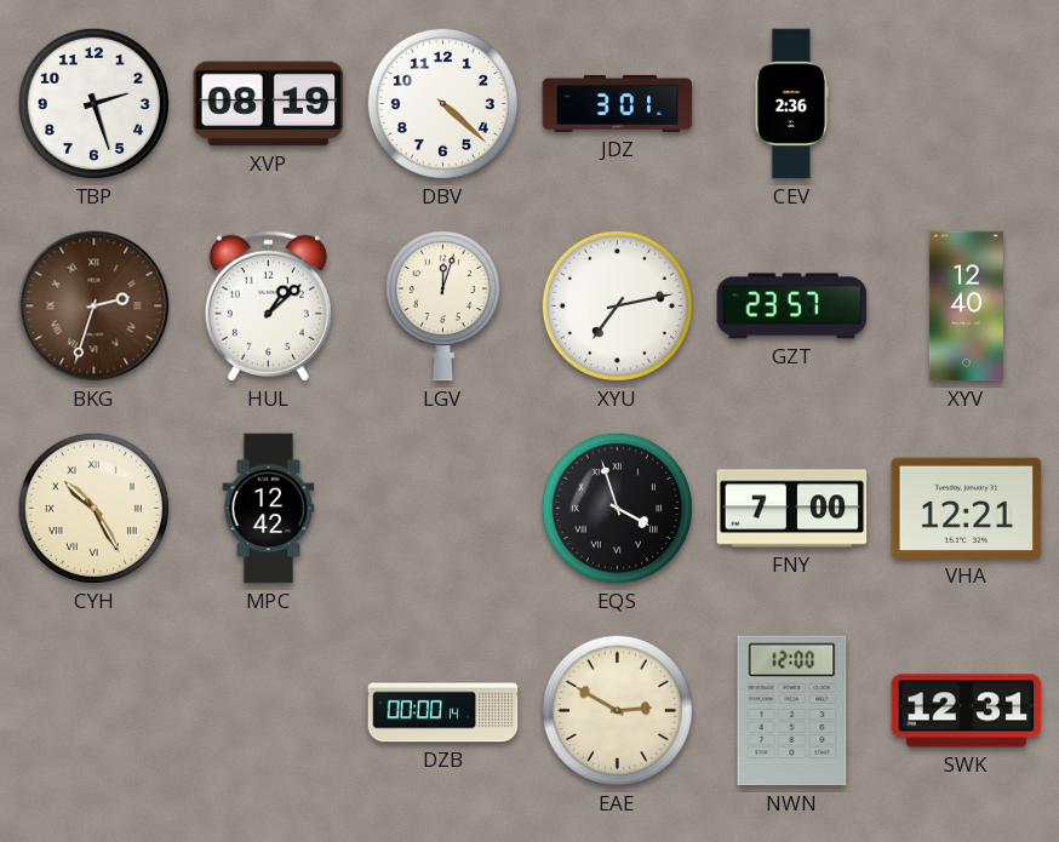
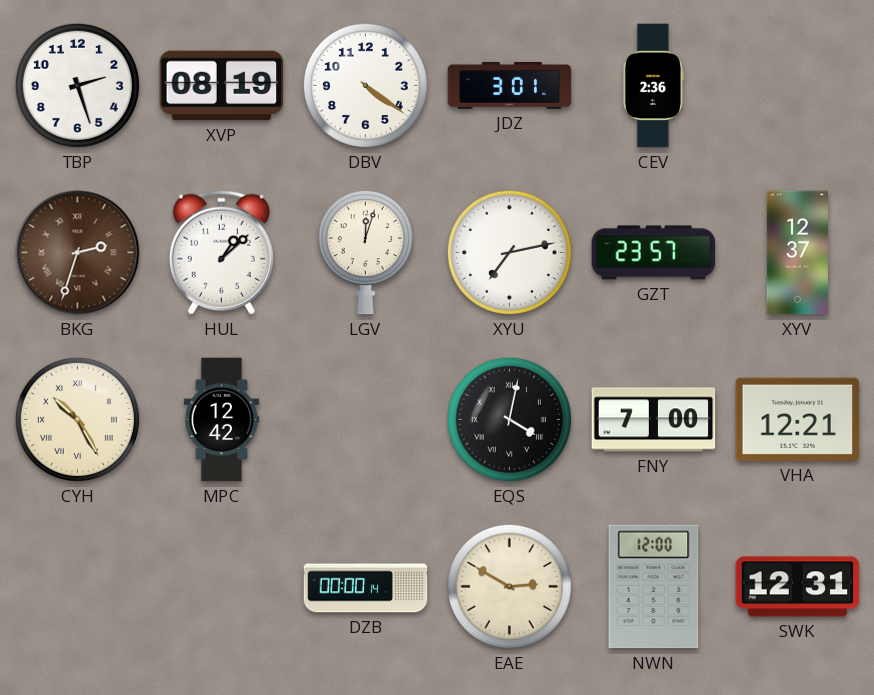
DBV: 4:22 -> 4:21 (365, 85)
XYV: 12:40 -> 12:37 (797, 253)
EQS: 3:57 -> 4:02 (509, 419)
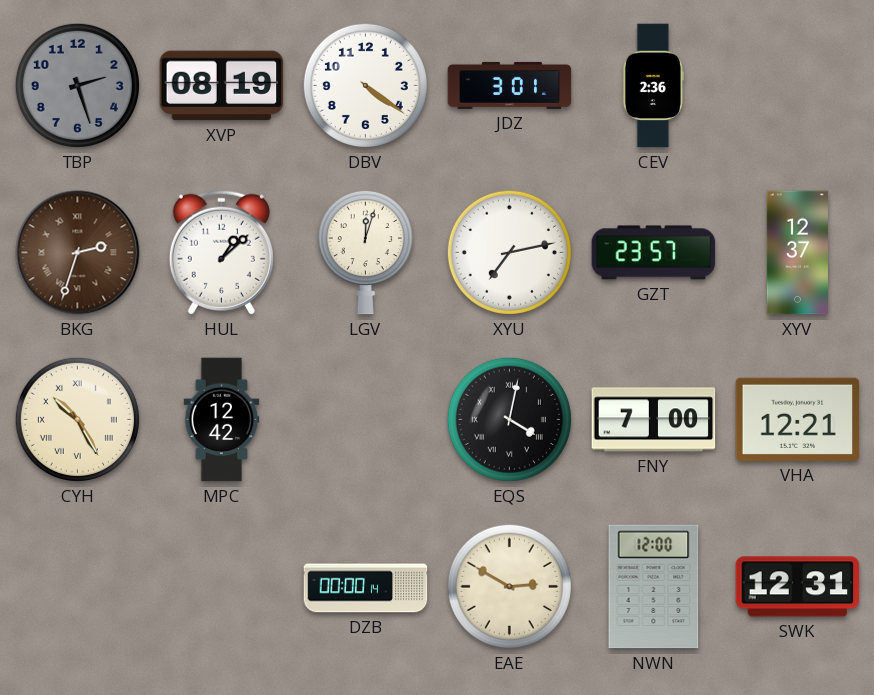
TBP dial: white -> grey (77, 85)
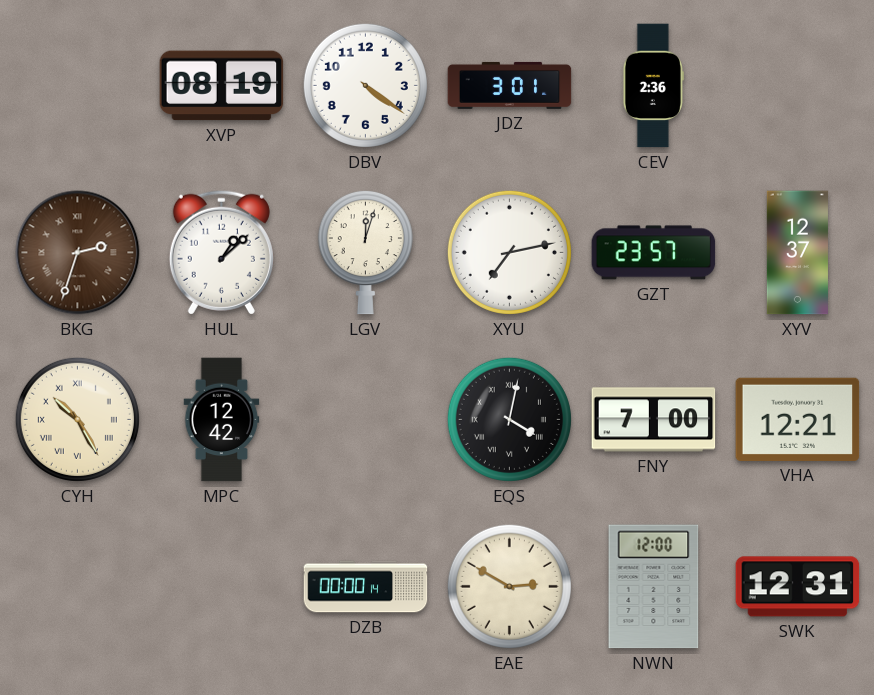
TBP: 2:27 -> none (77, 85)
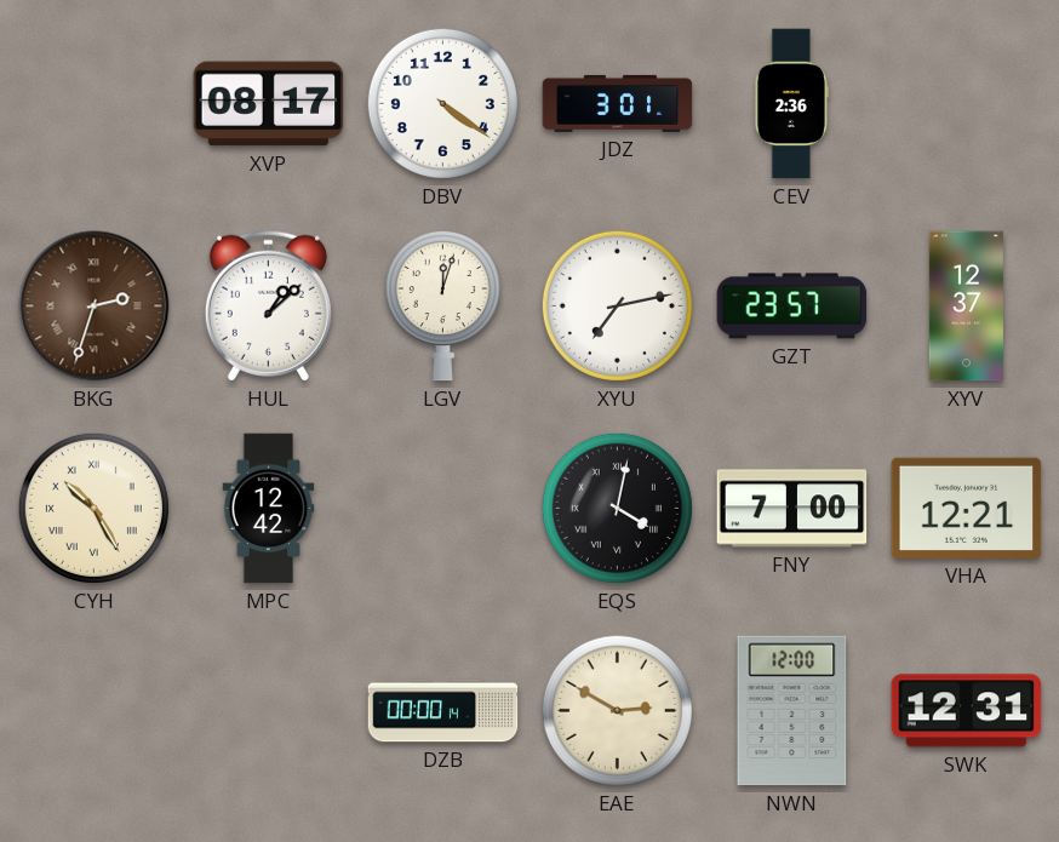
XVP: 08:19 -> 08:17 (269, 104)
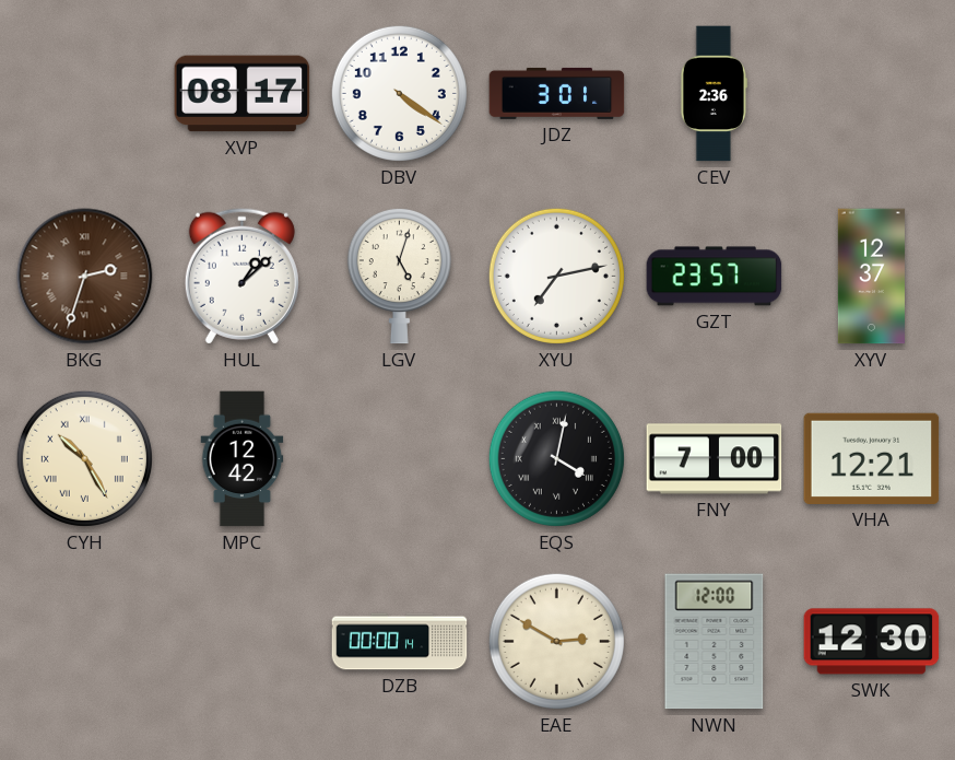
LGV: 12:03 -> 5:03 (399, 276)
SWK: 12:31 -> 12:30 (872, 642)
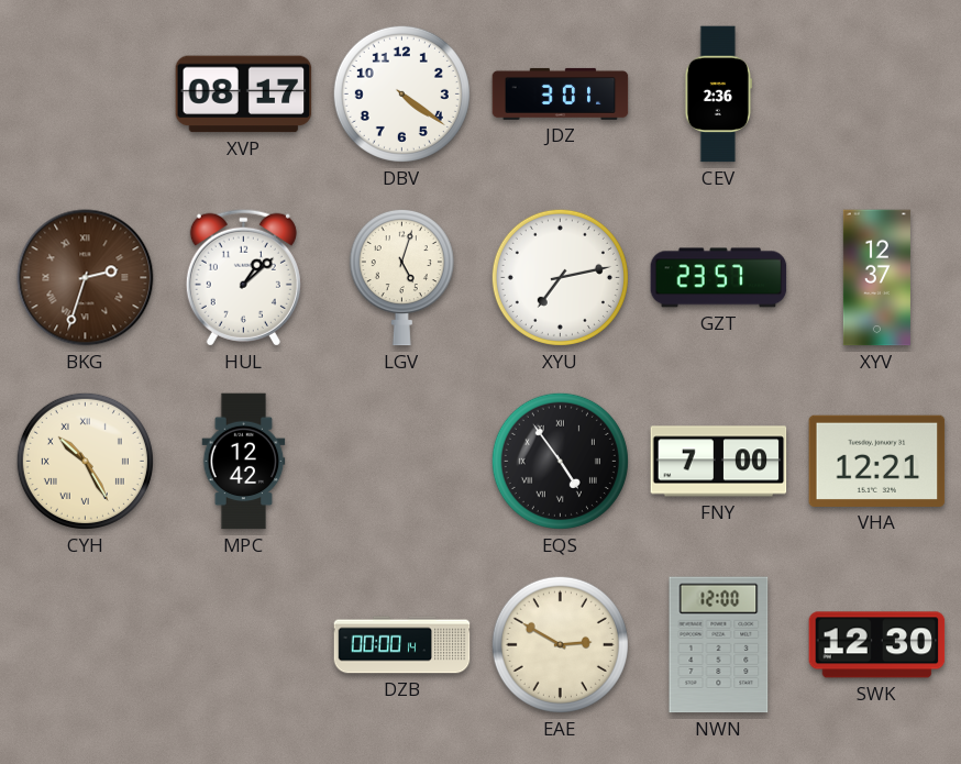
EQS: 4:02 -> 4:54 (560, 461)
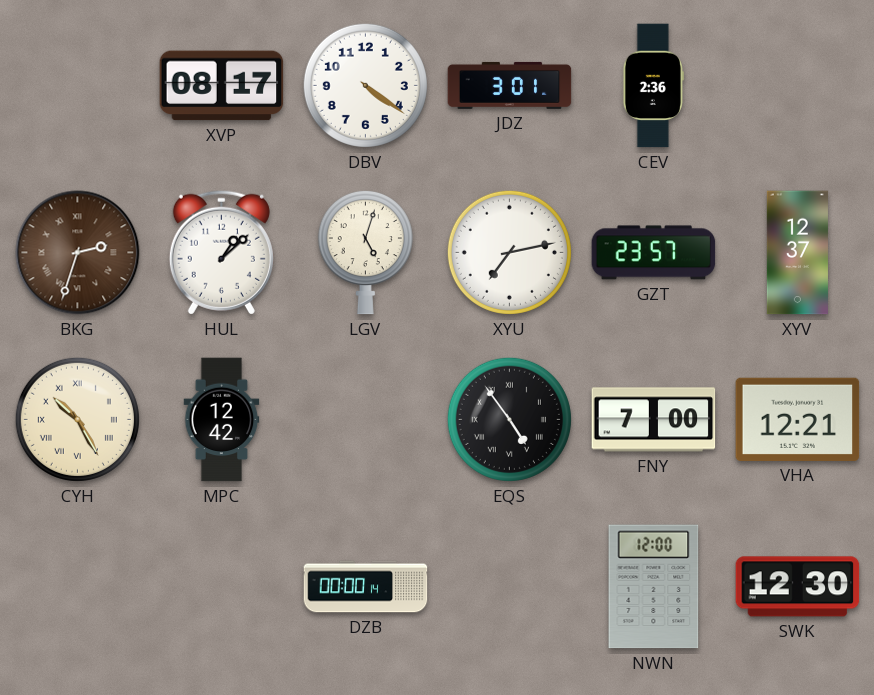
EAE: 2:50 -> none (560, 644)
